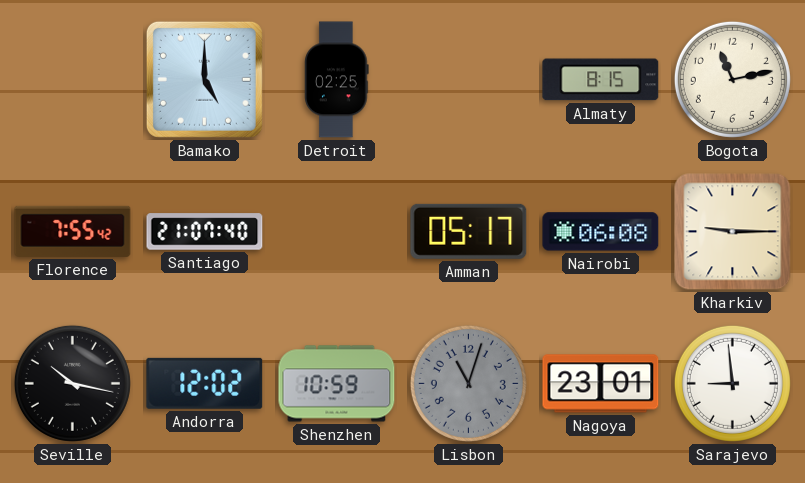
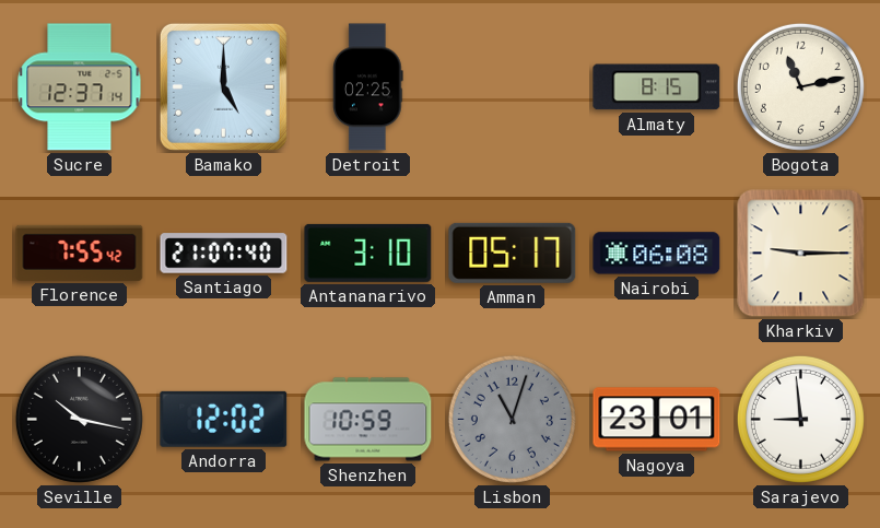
Sucre: none -> 12:37 (80, 87)
Antananarivo: none -> 3:10 (368, 253)
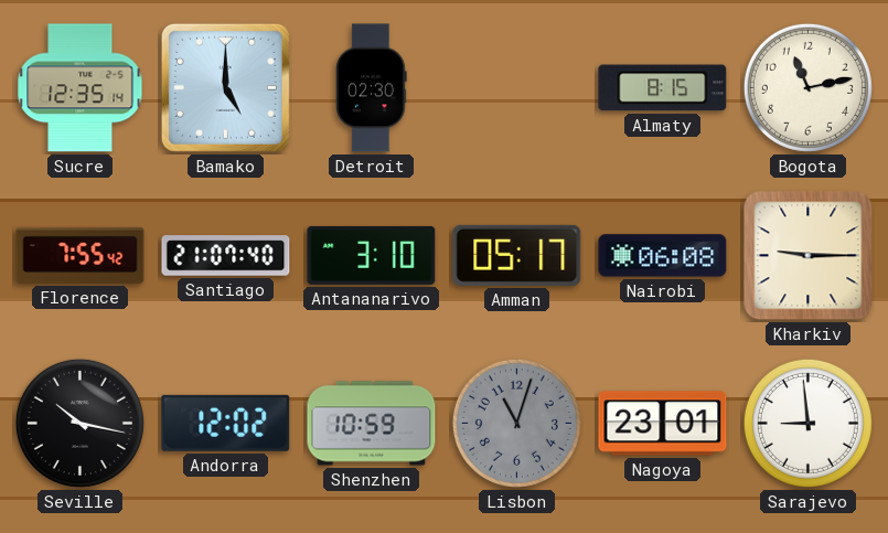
Sucre: 12:37 -> 12:35 (81, 88)
Detroit: 02:25 -> 02:30 (372, 88)
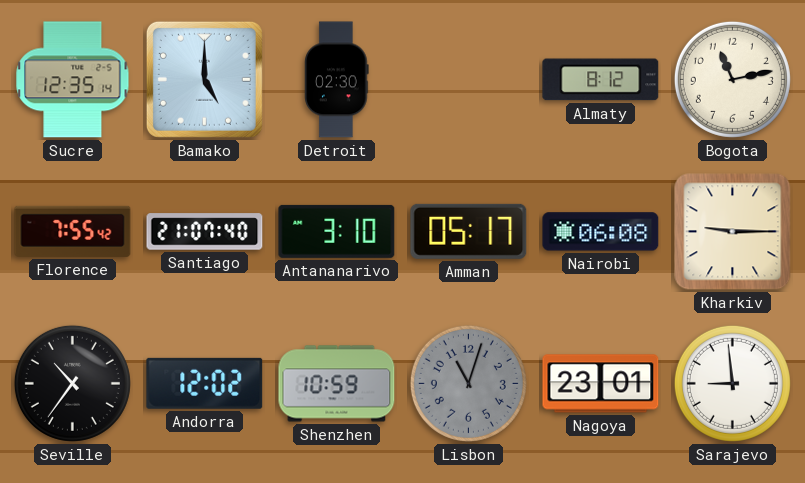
Almaty: 8:15 -> 8:12 (601, 80)
Seville: 10:17 -> 10:36 (72, 383)
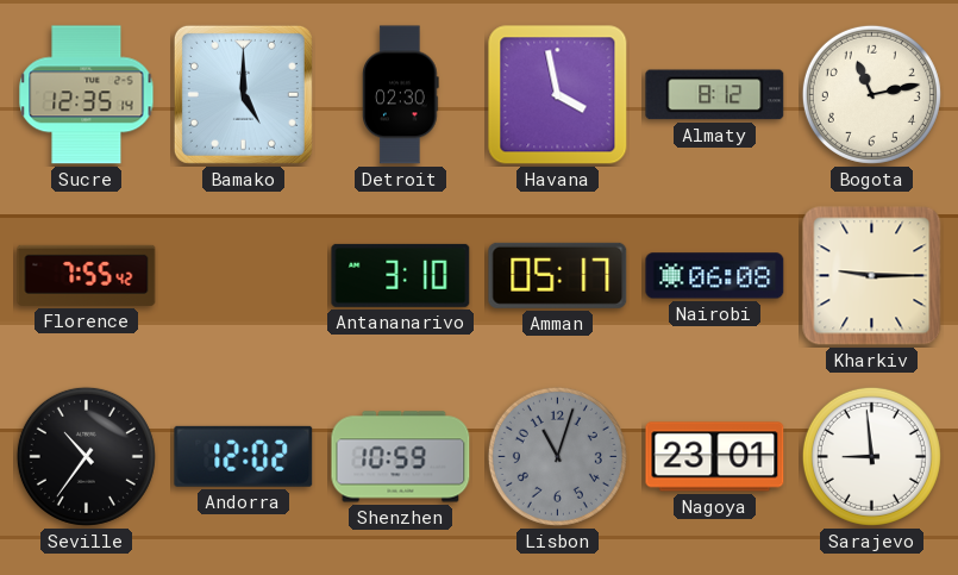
Havana: none -> 3:58 (558, 95)
Santiago: 21:07 -> none (205, 232)
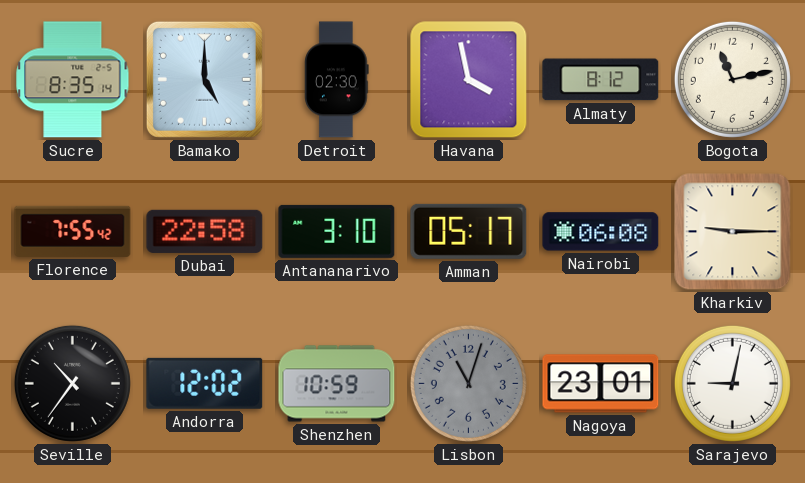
Sucre: 12:35 -> 8:35 (73, 80)
Dubai: none -> 22:58 (205, 231)
Sarajevo: 8:59 -> 9:02 (732, 383)
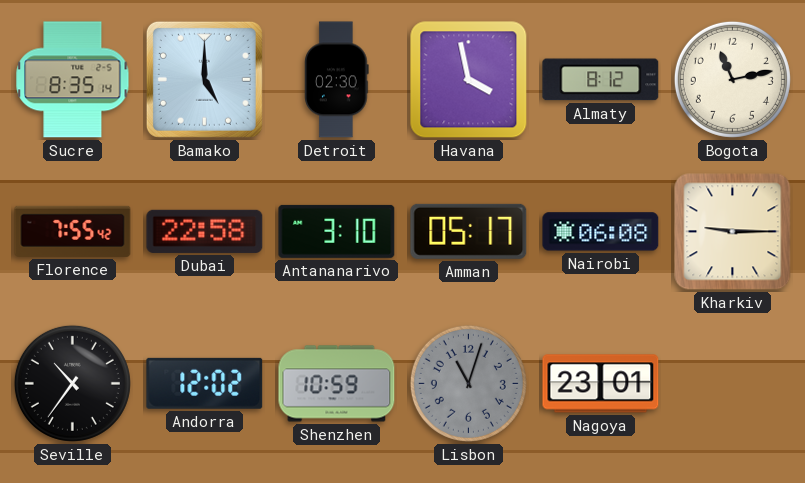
Sarajevo: 9:02 -> none (732, 383)
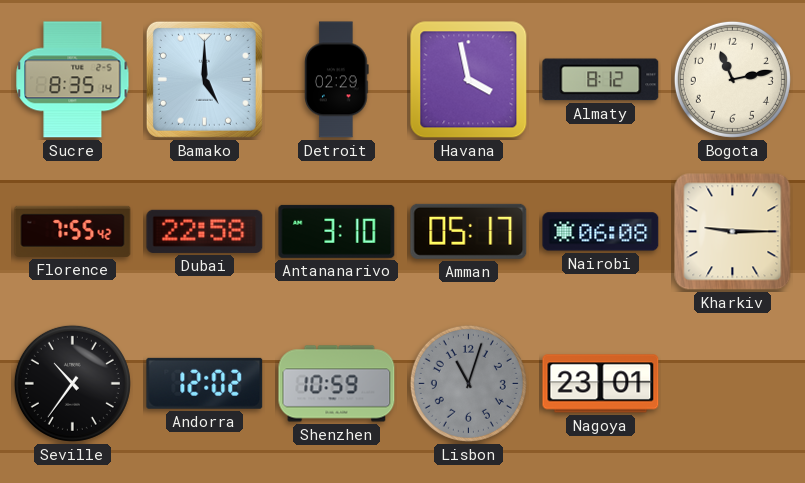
Detroit: 02:30 -> 02:29 (337, 80)
